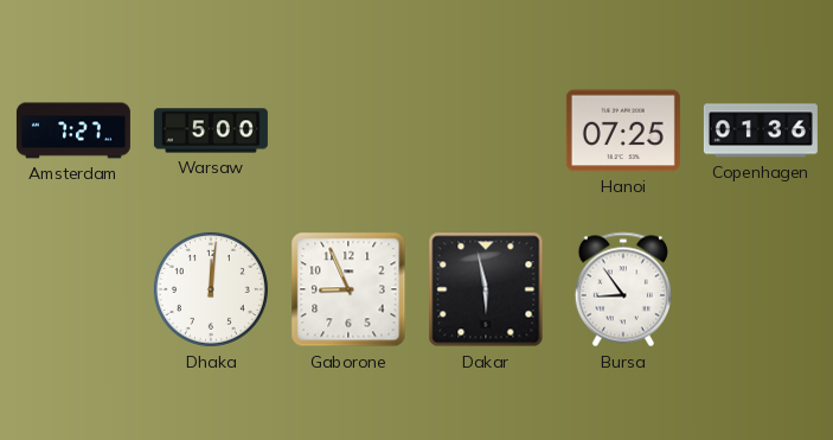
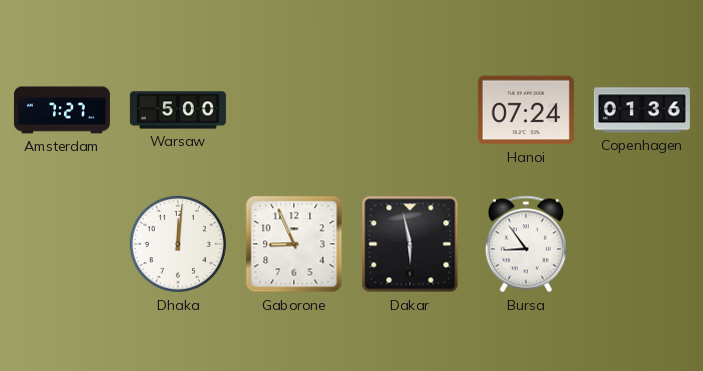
Hanoi: 07:25 -> 07:24 (526, 110)
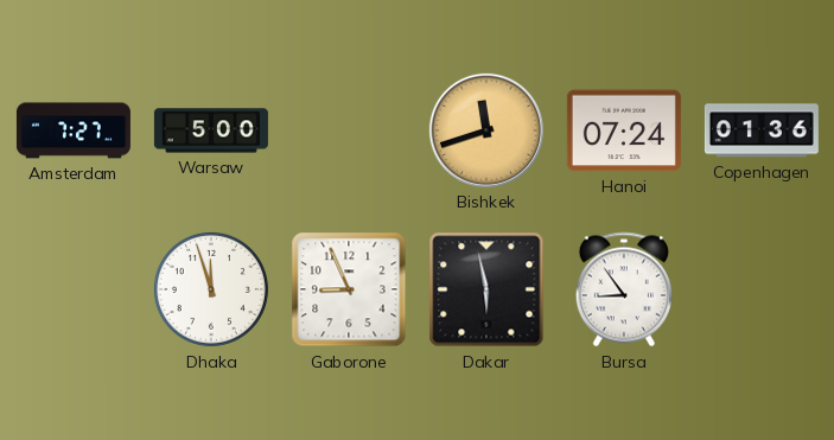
Bishkek: none -> 11:42 (486, 130)
Dhaka: 12:01 -> 11:57 (211, 289)
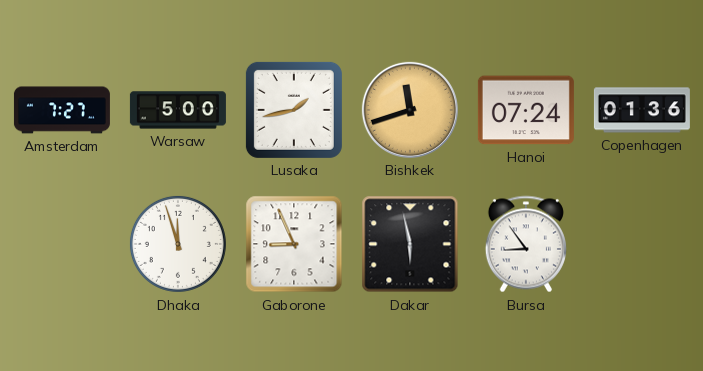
Lusaka: none -> 1:43 (294, 110)
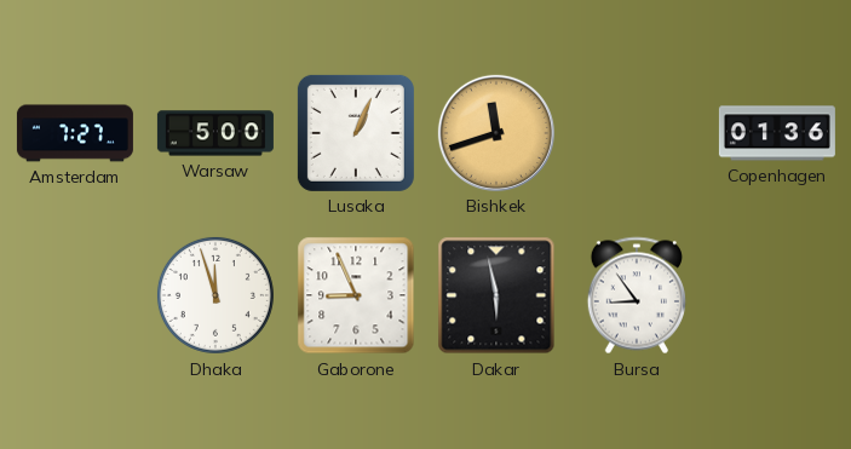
Lusaka: 1:43 -> 1:04 (356, 133)
Hanoi: 07:24 -> none (526, 110)
